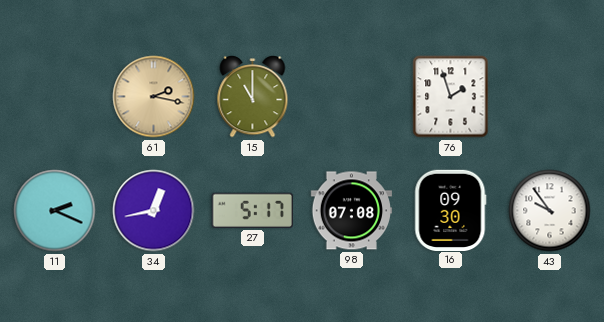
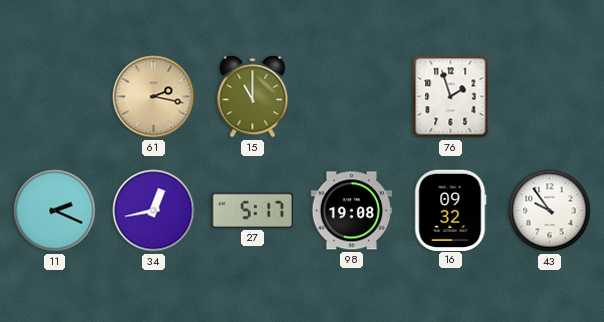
98: 07:08 -> 19:08 (351, 211)
16: 09:30 -> 09:32 (451, 210)
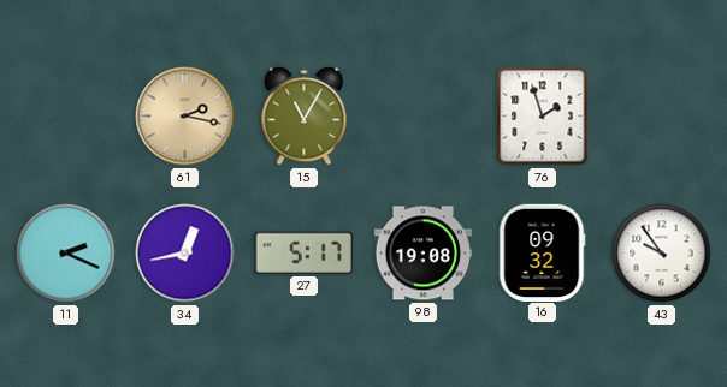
15: 11:00 -> 11:05 (305, 117)
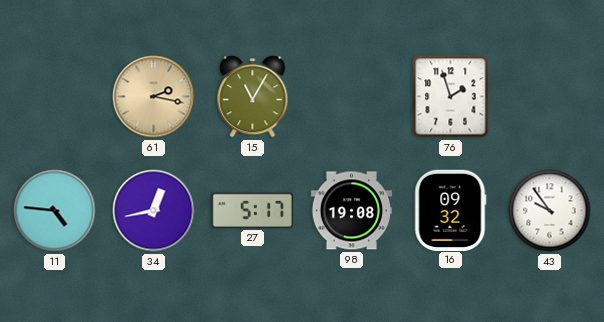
11: 2:19 -> 4:46 (55, 211)
